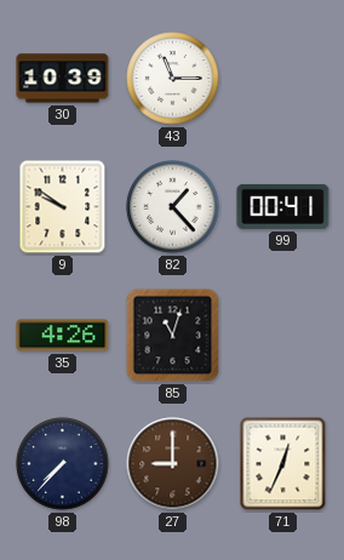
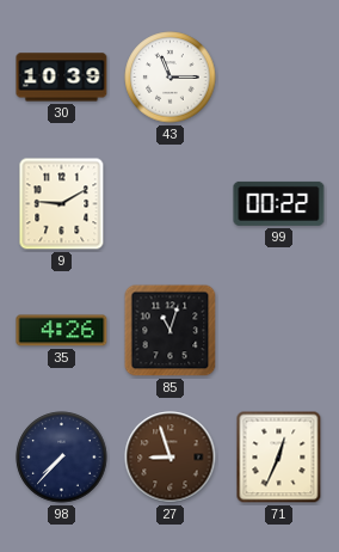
9: 9:51 -> 9:10 (62, 204)
82: 1:23 -> none (173, 207)
99: 00:41 -> 00:22 (279, 203)
27: 9:00 -> 8:57 (171, 458)
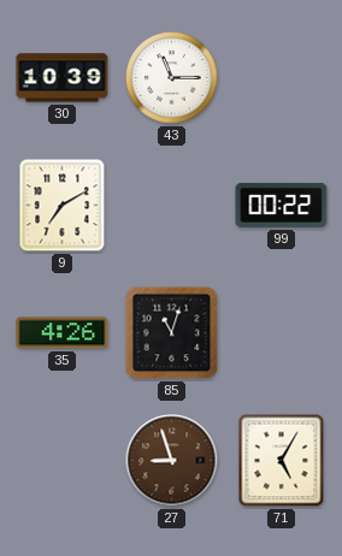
9: 9:10 -> 7:10 (63, 206)
98: 7:37 -> none (62, 458)
71: 12:34 -> 5:05 (282, 461)
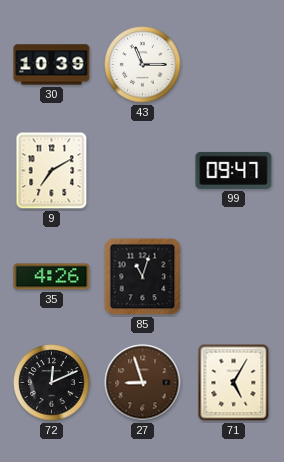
99: 00:22 -> 09:47 (234, 170)
72: none -> 12:11 (52, 383)
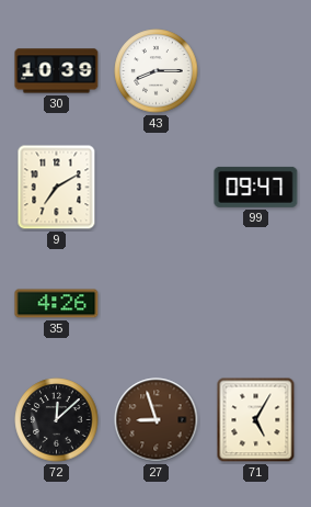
43: 11:15 -> 8:15 (157, 71)
85: 11:03 -> none (143, 277)
72: 12:11 -> 12:08 (57, 420)
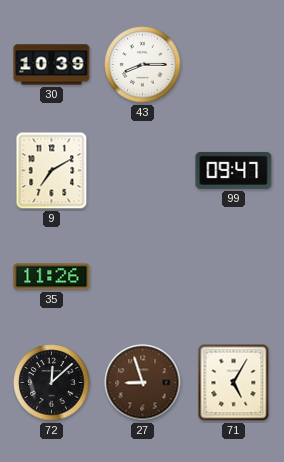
35: 4:26 -> 11:26 (52, 277)
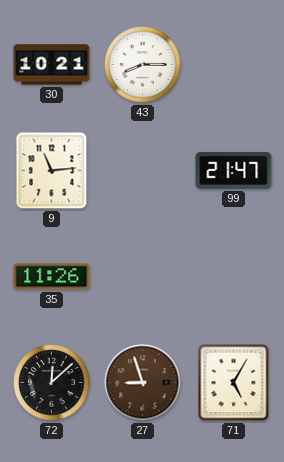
30: 10:39 -> 10:21 (52, 65)
9: 7:10 -> 11:14 (52, 171)
99: 09:47 -> 21:47 (234, 170)
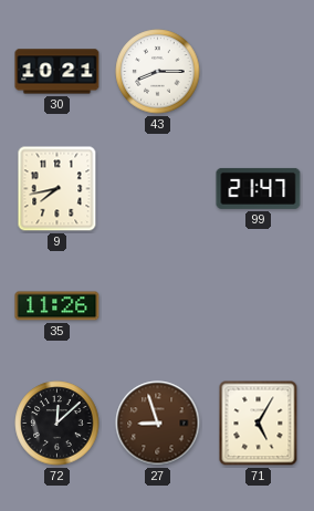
9: 11:14 -> 7:43 (57, 189)
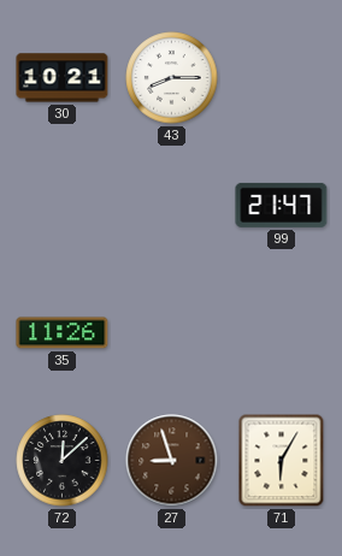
9: 7:43 -> none (57, 189)
71: 5:05 -> 6:05 (282, 461)
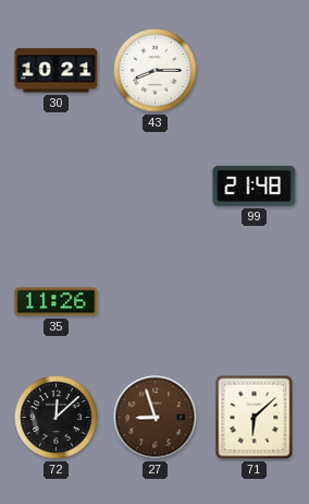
99: 21:47 -> 21:48 (255, 185)
71: 6:05 -> 6:08 (255, 418)
